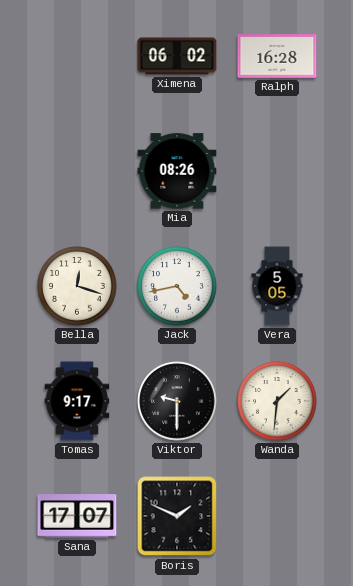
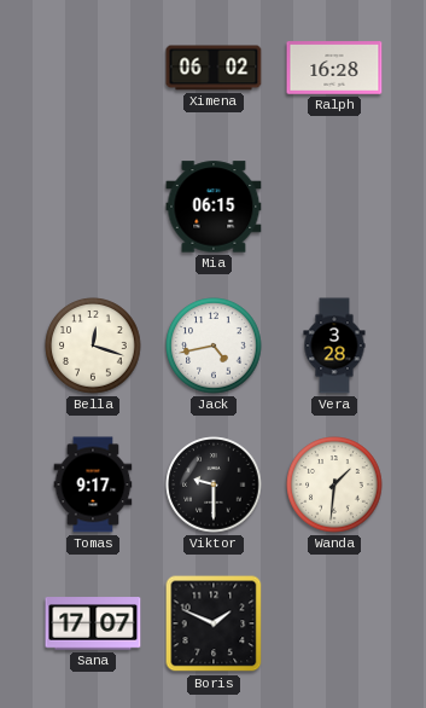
Mia: 08:26 -> 06:15 (214, 207)
Vera: 5:05 -> 3:28 (334, 346)
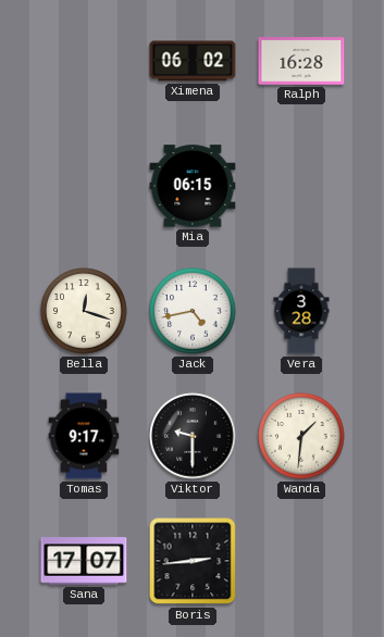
Boris: 1:49 -> 2:44 (193, 561)
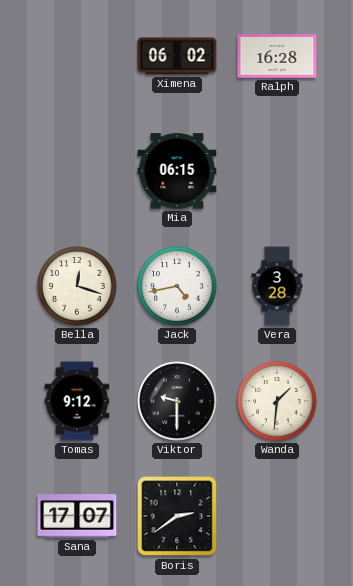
Tomas: 9:17 -> 9:12 (77, 401)
Boris: 2:44 -> 2:39 (177, 516)
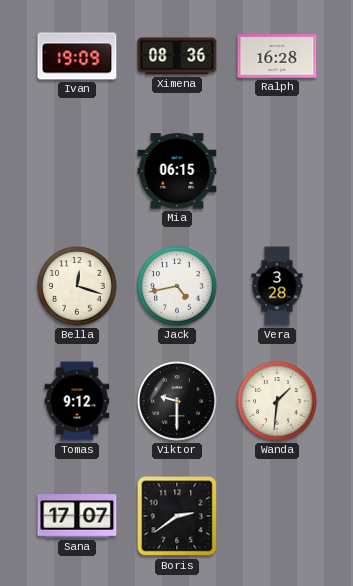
Ivan: none -> 19:09 (77, 56)
Ximena: 06:02 -> 08:36 (177, 56)
